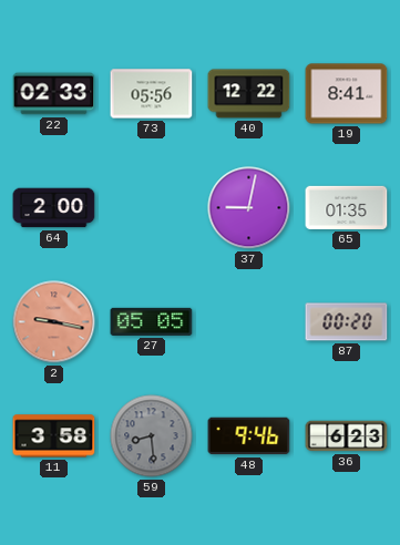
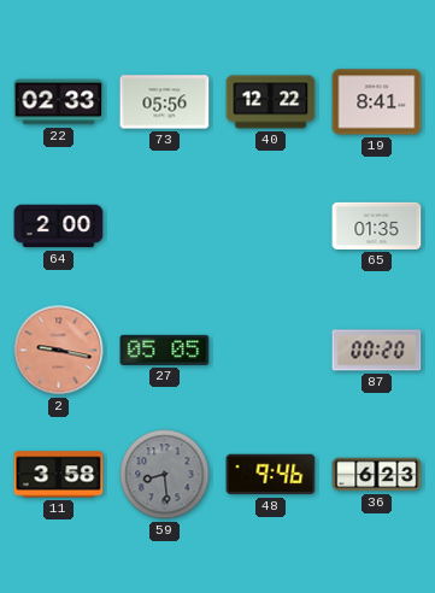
37: 9:02 -> none (249, 208)
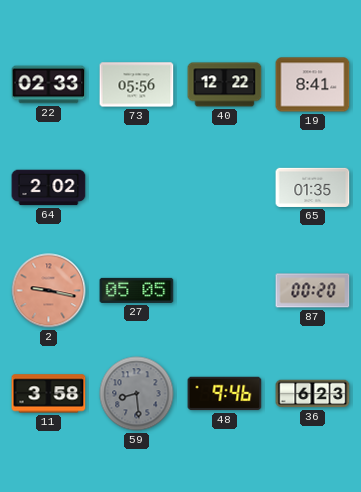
64: 2:00 -> 2:02 (49, 188)
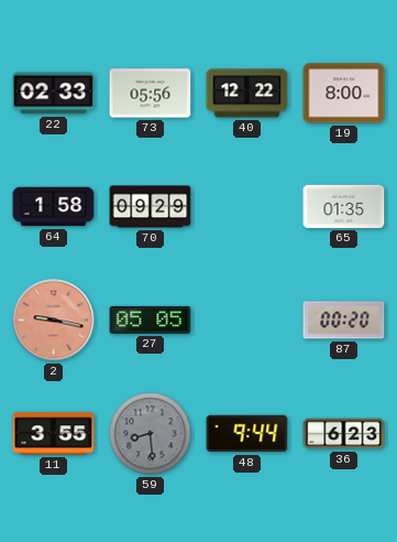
19: 8:41 -> 8:00 (344, 94)
64: 2:02 -> 1:58 (54, 207)
70: none -> 09:29 (151, 207)
11: 3:58 -> 3:55 (54, 434)
48: 9:46 -> 9:44 (247, 434)
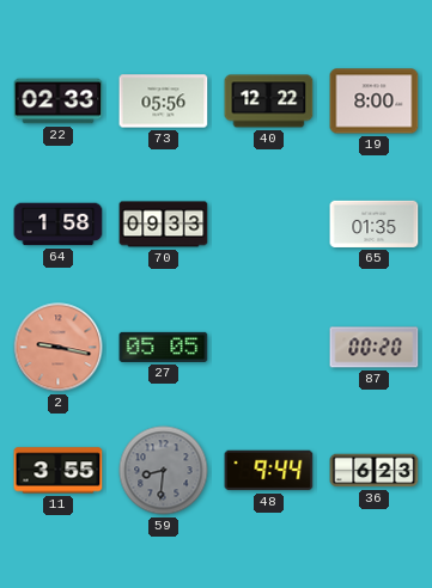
70: 09:29 -> 09:33 (164, 225)
59: 8:29 -> 8:31 (164, 471)
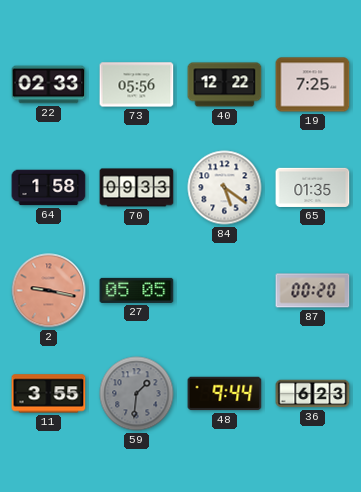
19: 8:00 -> 7:25 (313, 85)
84: none -> 5:21 (225, 188)
59: 8:31 -> 1:31 (137, 394)
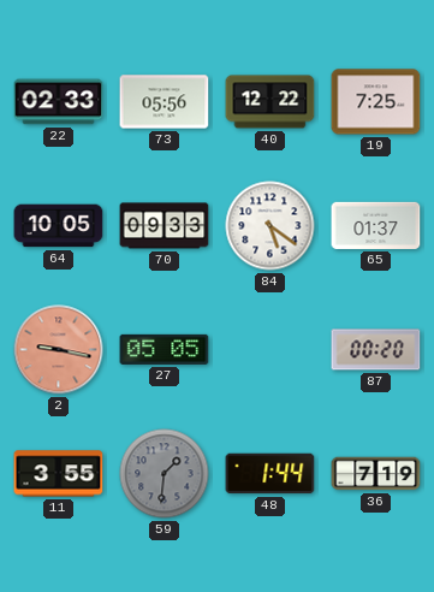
64: 1:58 -> 10:05 (59, 226)
65: 01:35 -> 01:37 (376, 225)
48: 9:44 -> 1:44 (270, 474)
36: 6:23 -> 7:19 (376, 474)
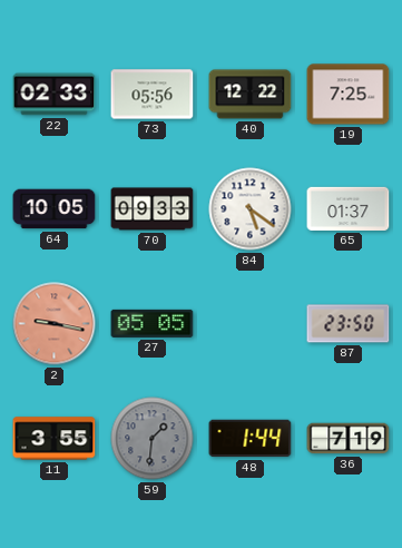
87: 00:20 -> 23:50 (349, 324)
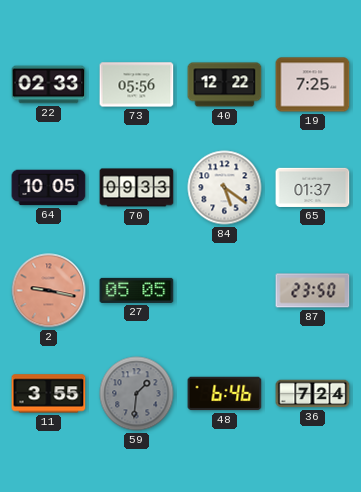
48: 1:44 -> 6:46 (225, 394)
36: 7:19 -> 7:24 (313, 394)
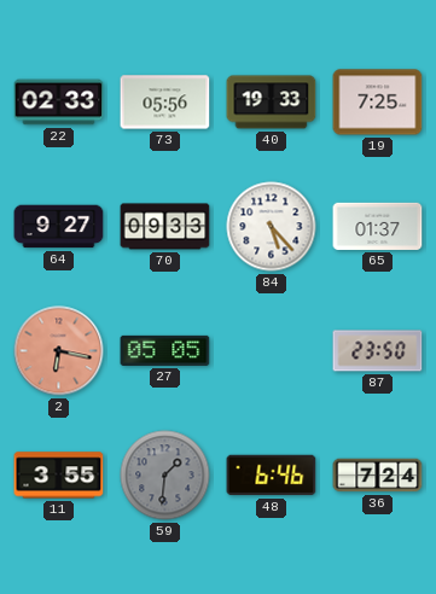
40: 12:22 -> 19:33 (272, 103)
64: 10:05 -> 9:27 (59, 227)
84: 5:21 -> 5:23 (272, 227)
2: 9:17 -> 6:17 (59, 351)
